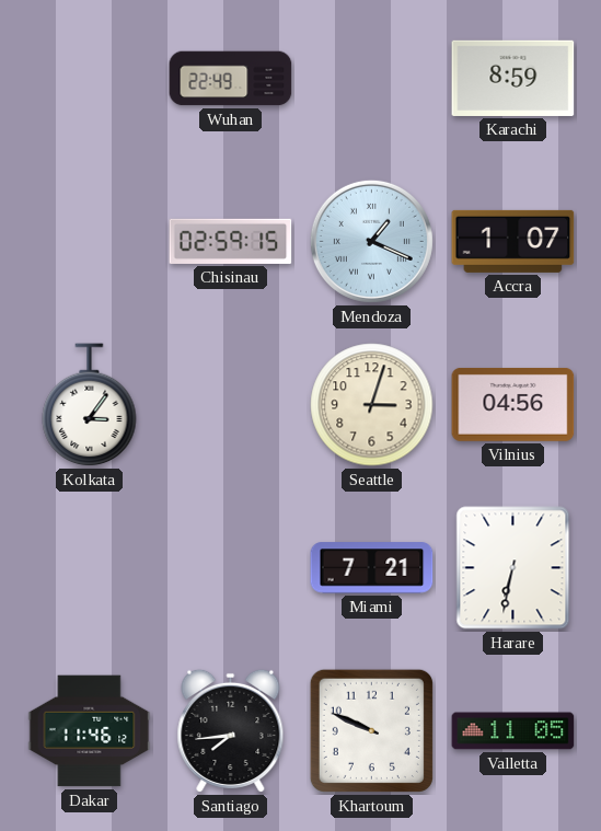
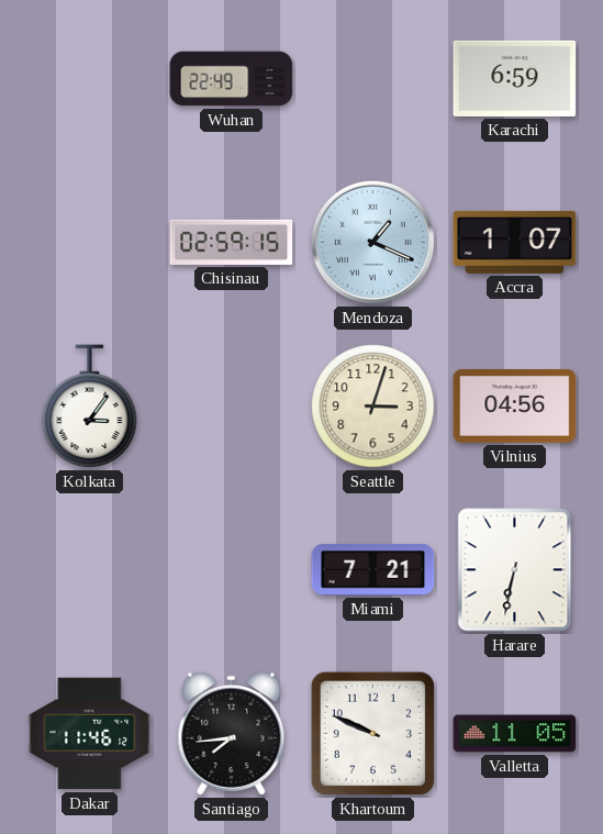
Karachi: 8:59 -> 6:59 (515, 78)
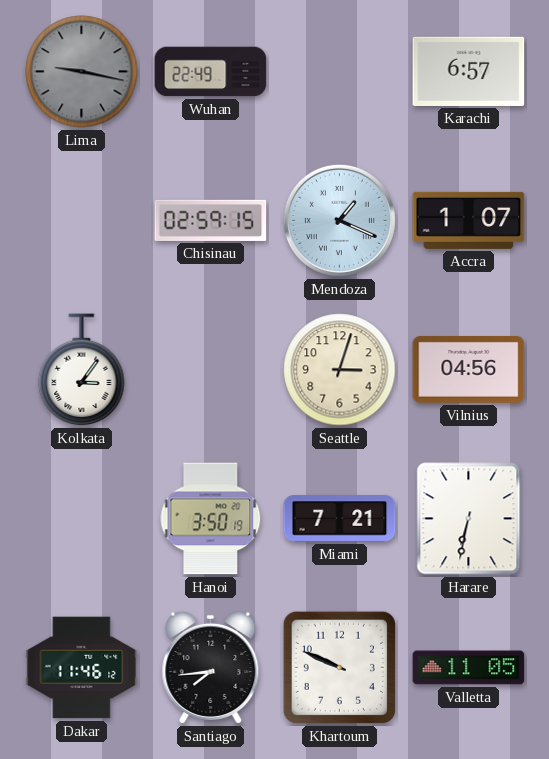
Lima: none -> 9:17 (82, 72)
Karachi: 6:59 -> 6:57 (469, 71)
Hanoi: none -> 3:50 (211, 519)
